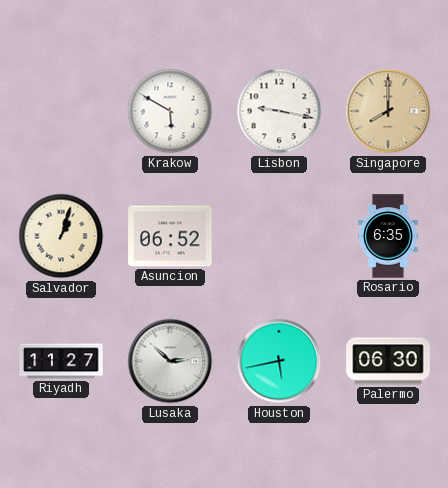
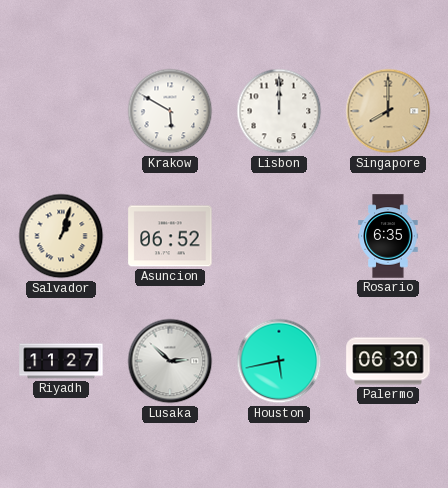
Lisbon: 9:17 -> 12:00 (279, 111)
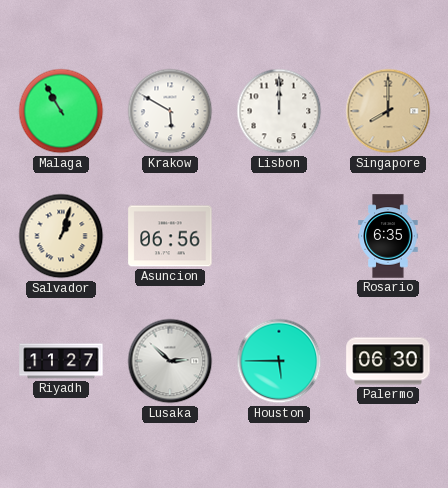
Malaga: none -> 10:55 (61, 111)
Asuncion: 06:52 -> 06:56 (170, 236)
Houston: 5:43 -> 5:45 (279, 361)
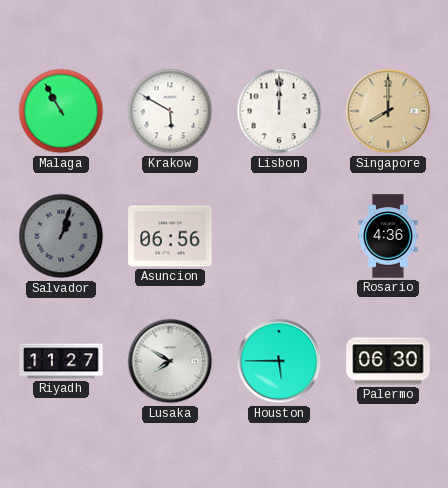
Salvador dial: cream -> grey (61, 236)
Rosario: 6:35 -> 4:36 (388, 236)
Lusaka: 2:52 -> 7:50 (170, 361)
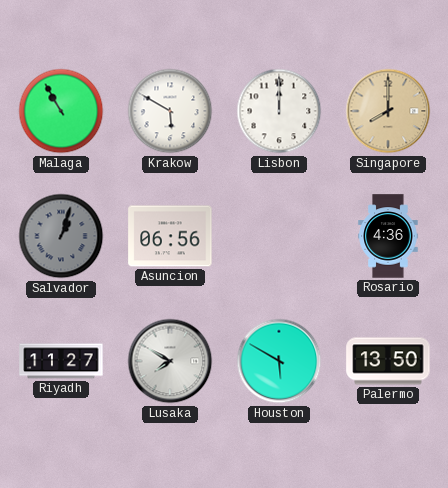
Houston: 5:45 -> 5:50 (279, 361)
Palermo: 06:30 -> 13:50 (388, 361)
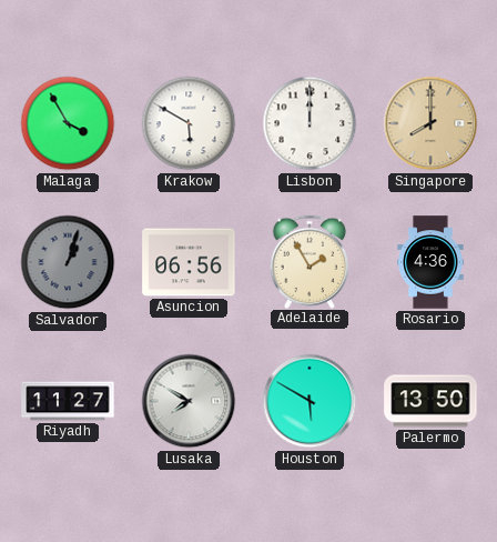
Malaga: 10:55 -> 3:55 (68, 123)
Adelaide: none -> 1:55 (310, 261)
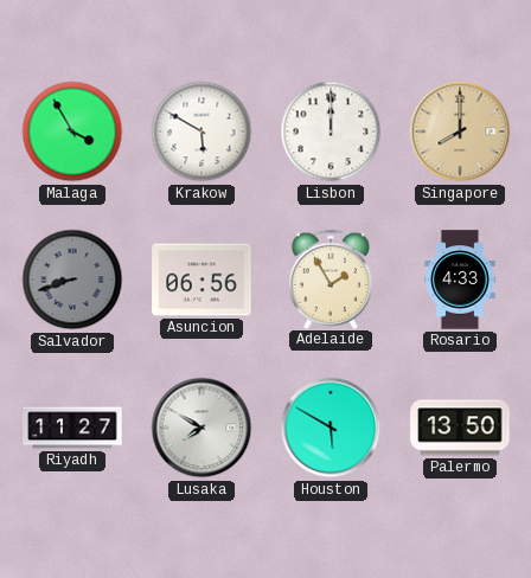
Salvador: 1:03 -> 8:42 (72, 280)
Rosario: 4:36 -> 4:33 (460, 280)
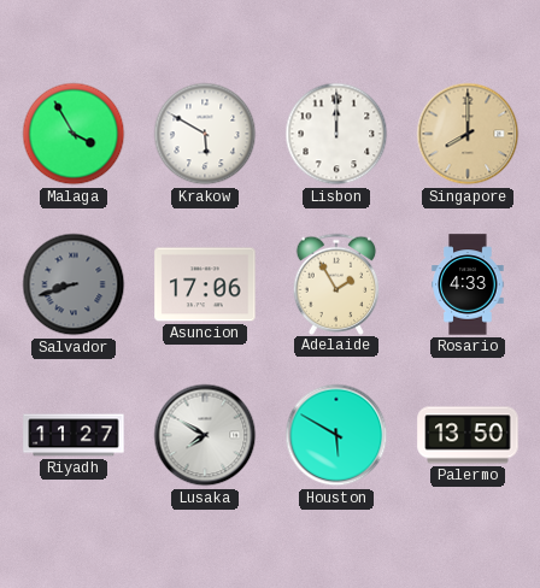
Asuncion: 06:56 -> 17:06 (205, 284)
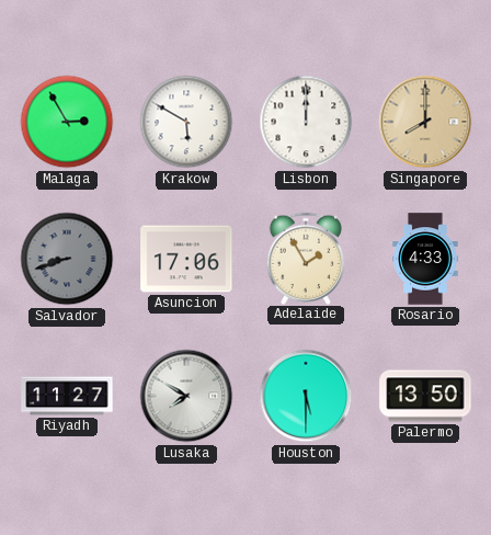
Malaga: 3:55 -> 2:55 (67, 122)
Houston: 5:50 -> 5:30 (306, 396)
